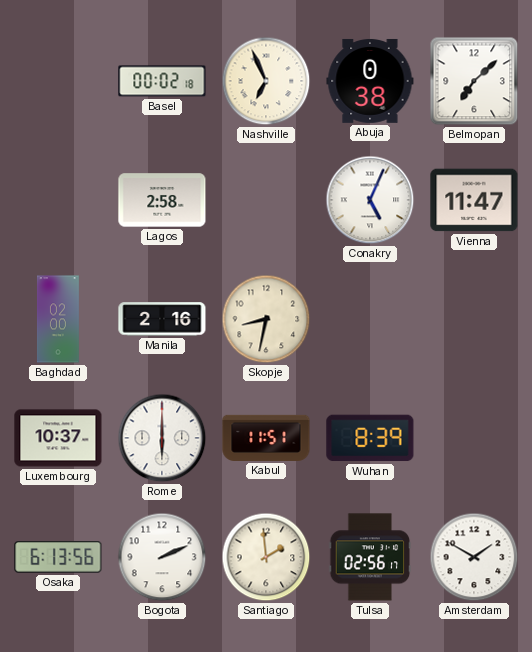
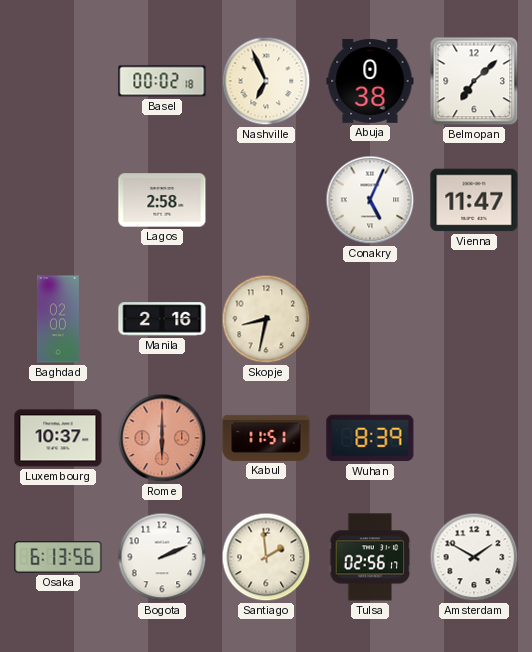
Rome dial: white -> salmon (162, 438)
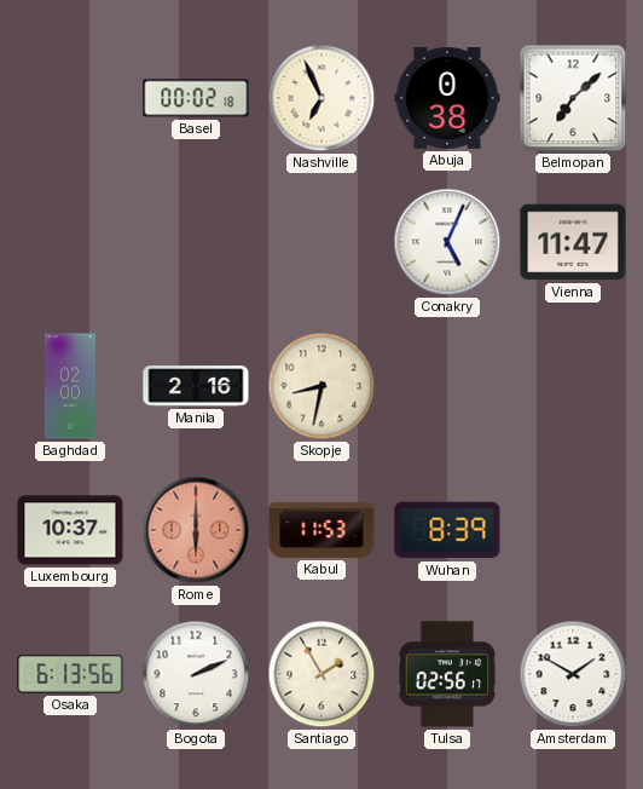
Lagos: 2:58 -> none (162, 200)
Kabul: 11:51 -> 11:53 (321, 530)
Santiago: 1:59 -> 1:55 (321, 674)
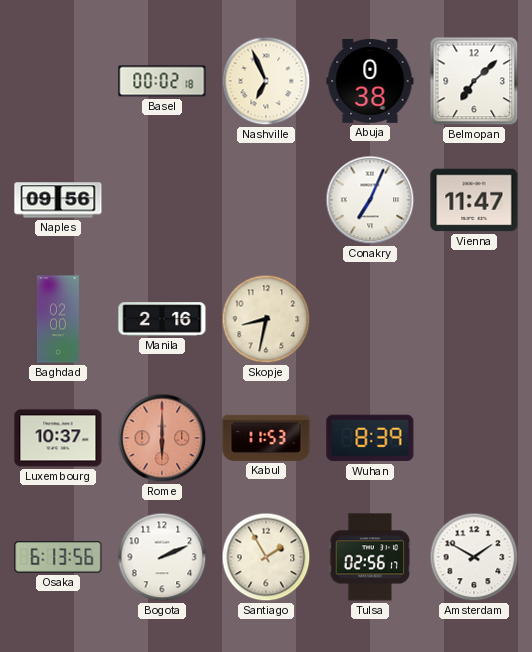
Naples: none -> 09:56 (58, 200)
Conakry: 5:04 -> 7:04 (370, 200)
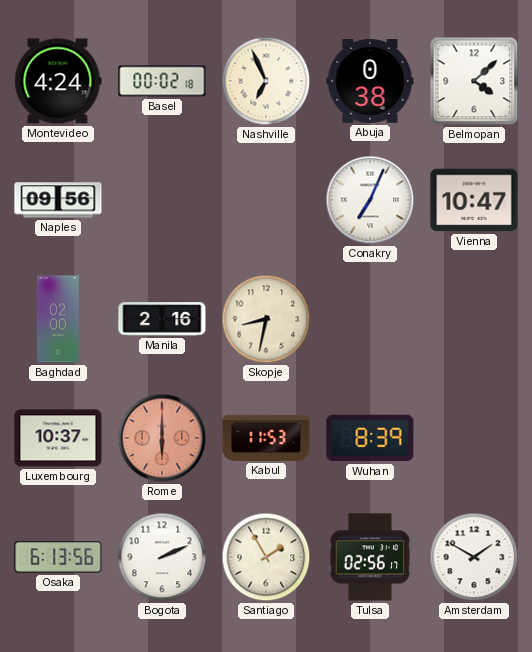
Montevideo: none -> 4:24 (58, 81)
Belmopan: 7:08 -> 4:08 (474, 81)
Vienna: 11:47 -> 10:47 (474, 200)
